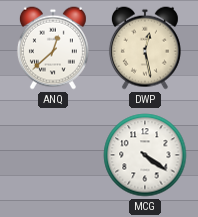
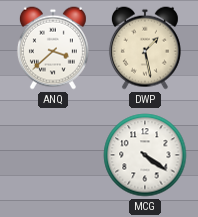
ANQ: 12:38 -> 3:38 (53, 48)
DWP: 12:28 -> 1:28 (145, 48)
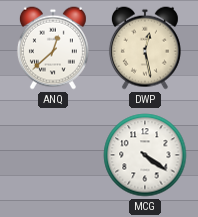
ANQ: 3:38 -> 12:38 (53, 48)
DWP: 1:28 -> 12:28 (145, 48)
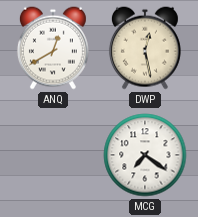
ANQ: 12:38 -> 12:40 (53, 48)
MCG: 4:21 -> 7:21 (145, 155)
